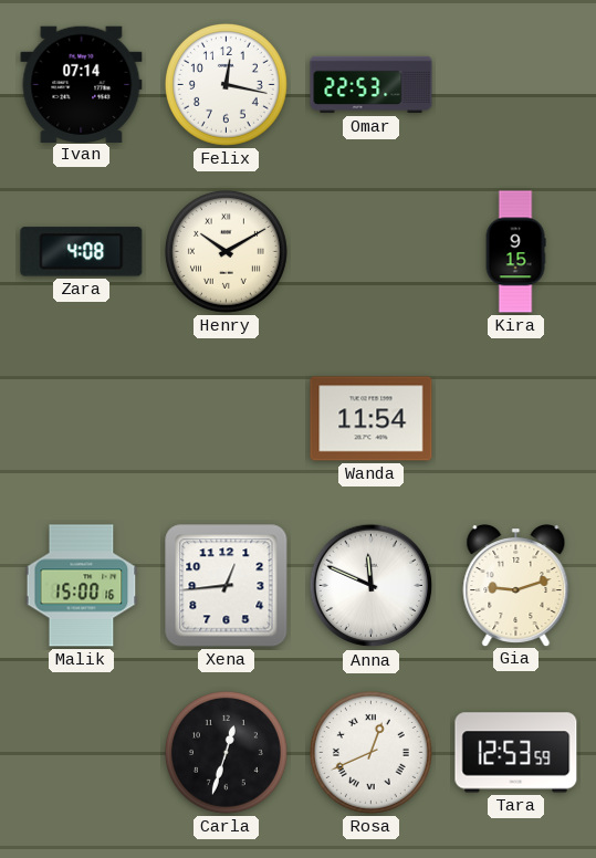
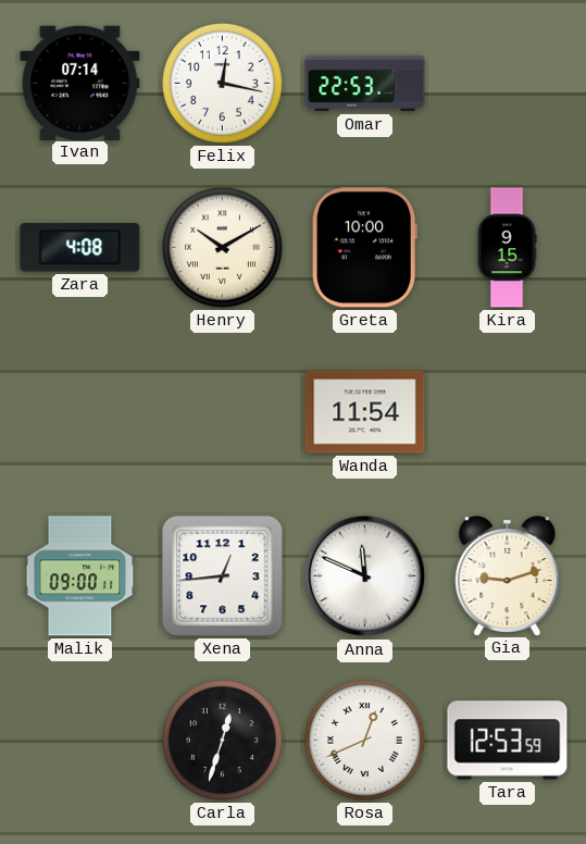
Greta: none -> 10:00 (364, 248)
Malik: 15:00 -> 09:00 (80, 576)
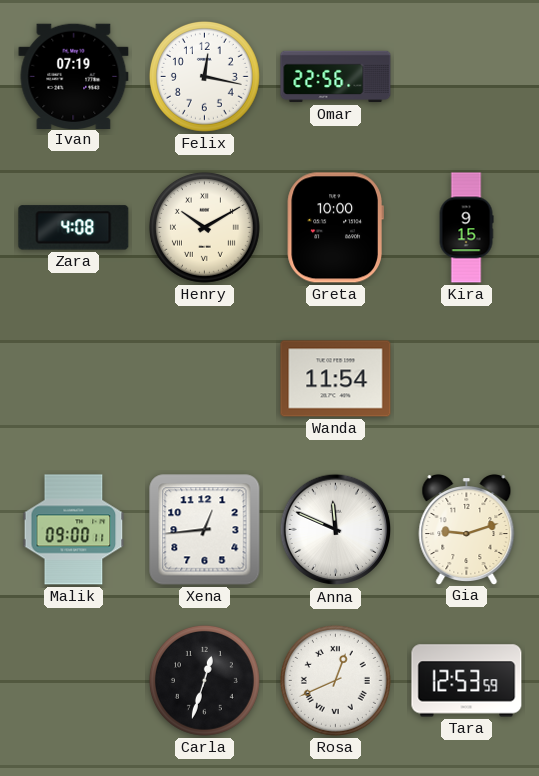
Ivan: 07:14 -> 07:19 (74, 76)
Omar: 22:53 -> 22:56 (336, 77)
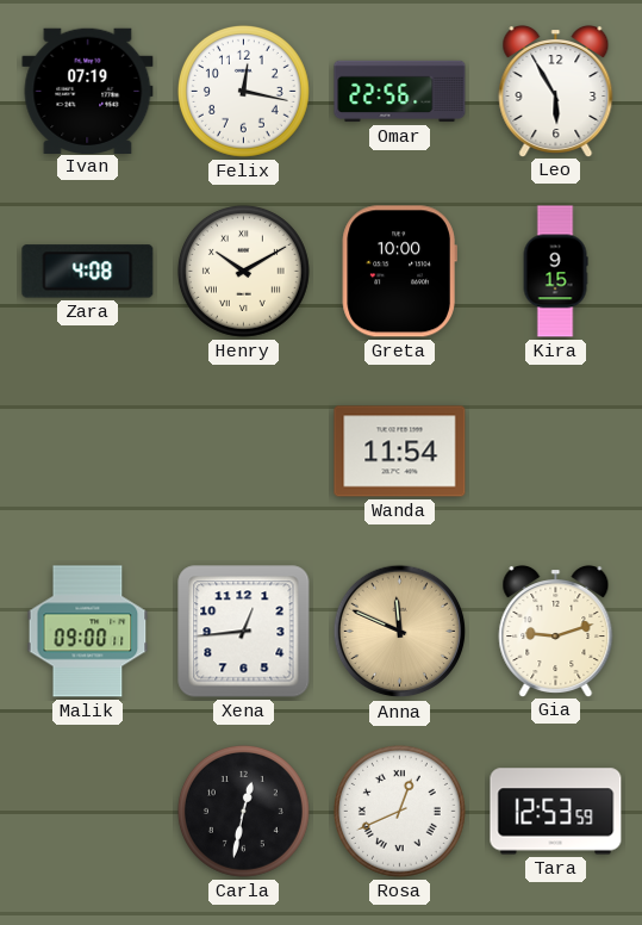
Leo: none -> 5:55 (556, 92)
Anna dial: white -> champagne (400, 632)
Carla: 12:33 -> 12:32 (243, 811)
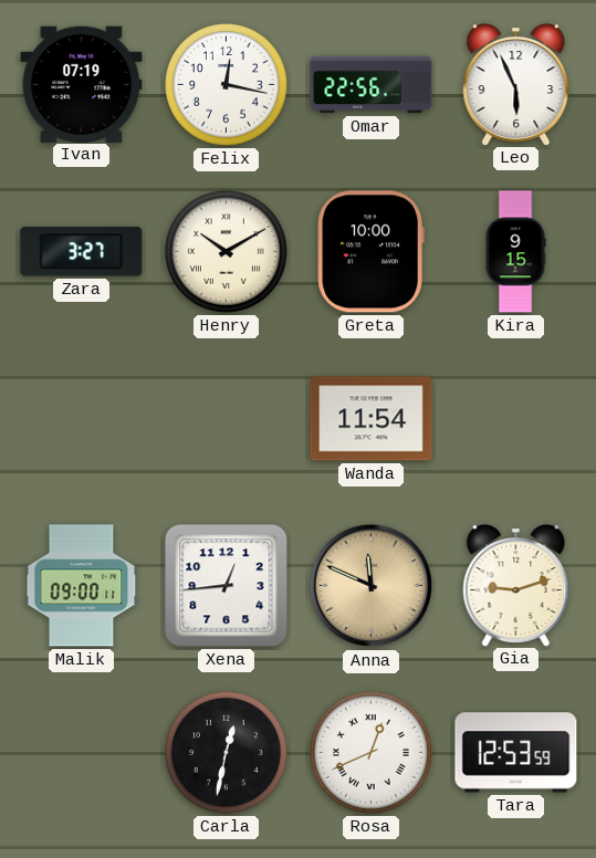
Leo: 5:55 -> 5:56 (516, 85)
Zara: 4:08 -> 3:27 (82, 252)
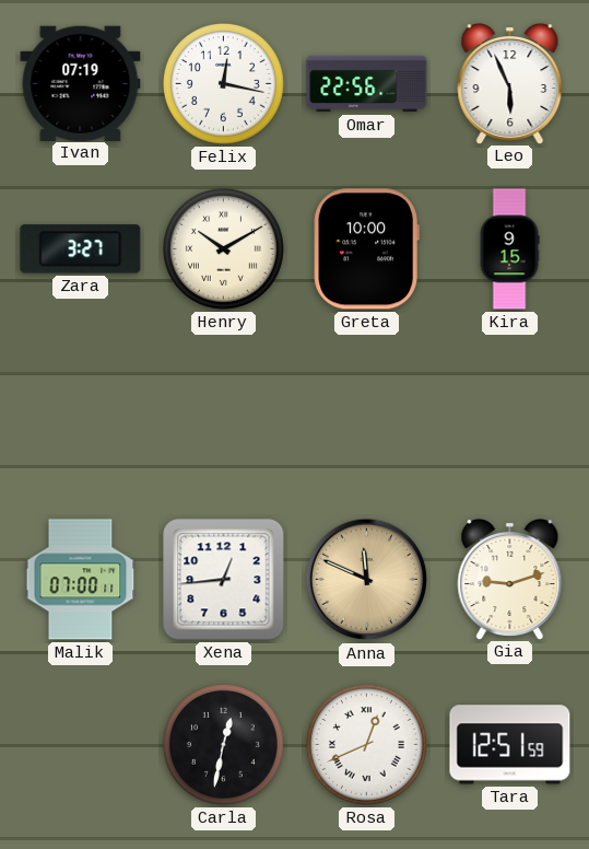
Wanda: 11:54 -> none (372, 419)
Malik: 09:00 -> 07:00 (81, 580)
Tara: 12:53 -> 12:51 (510, 745)
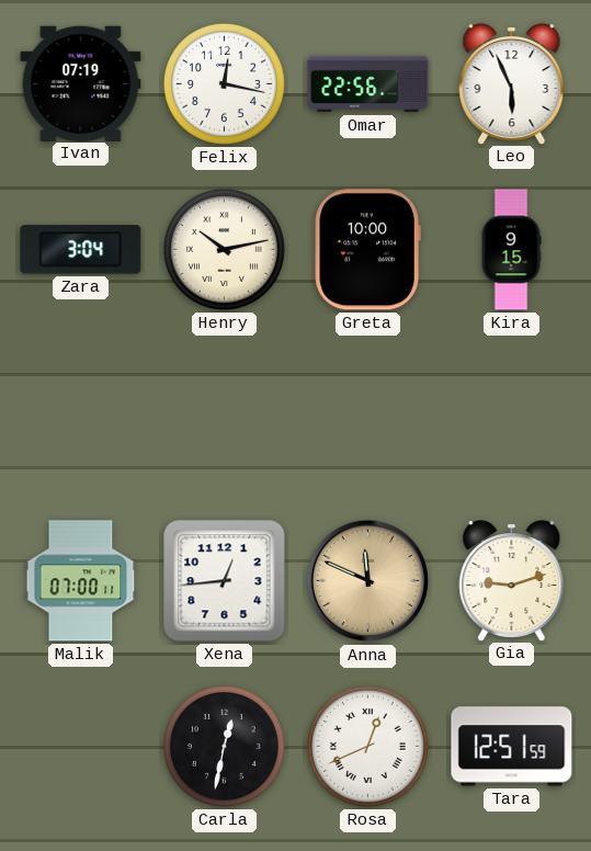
Zara: 3:27 -> 3:04 (81, 250)
Henry: 10:10 -> 10:13 (224, 249)
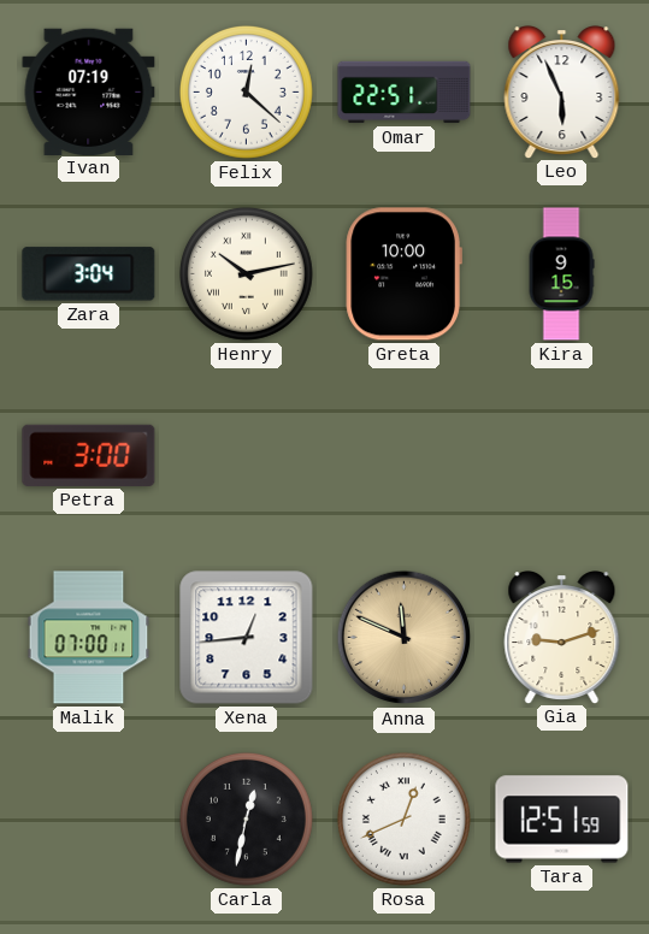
Felix: 12:17 -> 12:22 (246, 91)
Omar: 22:56 -> 22:51 (405, 93)
Petra: none -> 3:00 (89, 455)
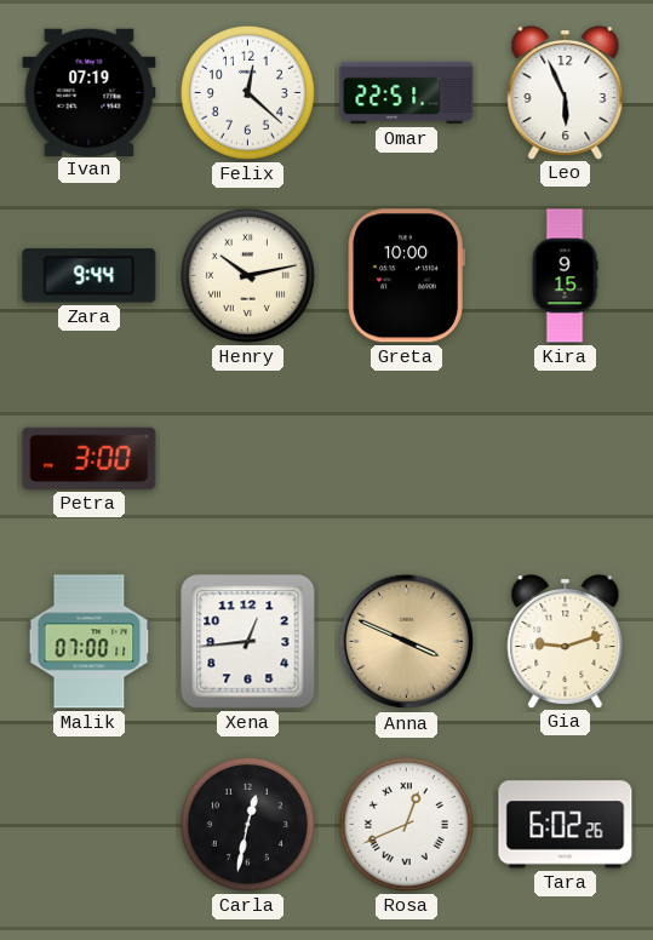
Zara: 3:04 -> 9:44 (90, 276)
Anna: 11:49 -> 3:49 (407, 642)
Tara: 12:51 -> 6:02 (566, 825)
